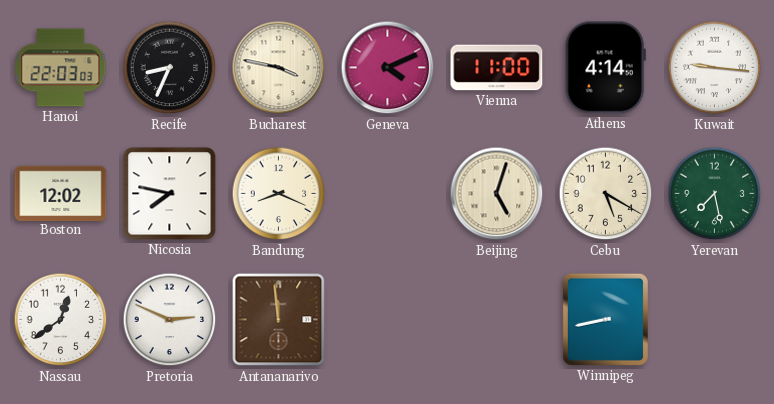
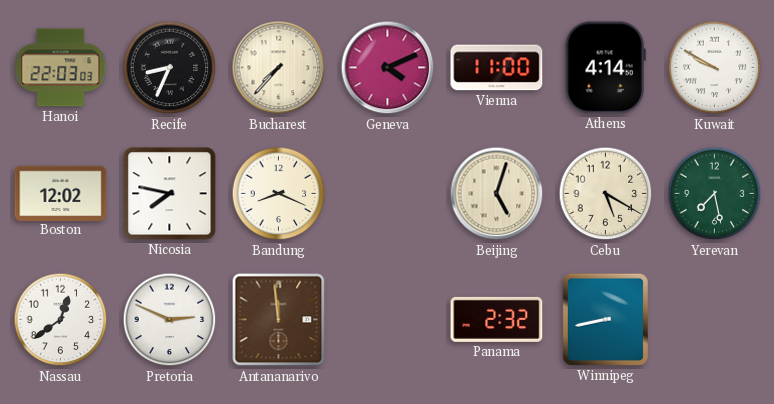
Bucharest: 3:47 -> 7:37 (279, 68)
Kuwait: 9:16 -> 9:50 (715, 68)
Panama: none -> 2:32 (497, 319)
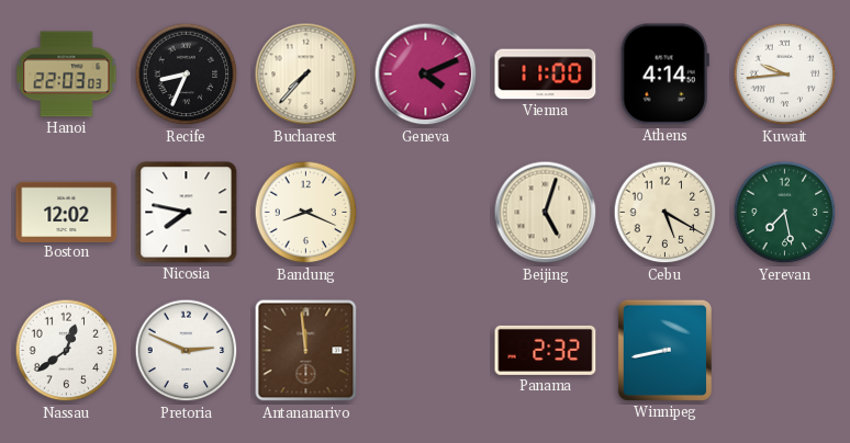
Kuwait: 9:50 -> 9:44 (785, 75)
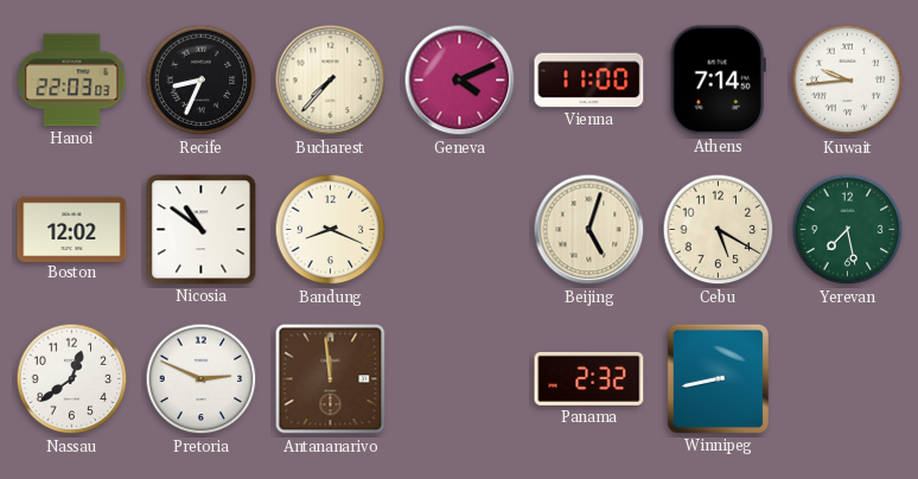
Athens: 4:14 -> 7:14 (718, 81)
Nicosia: 7:47 -> 10:51 (202, 230)
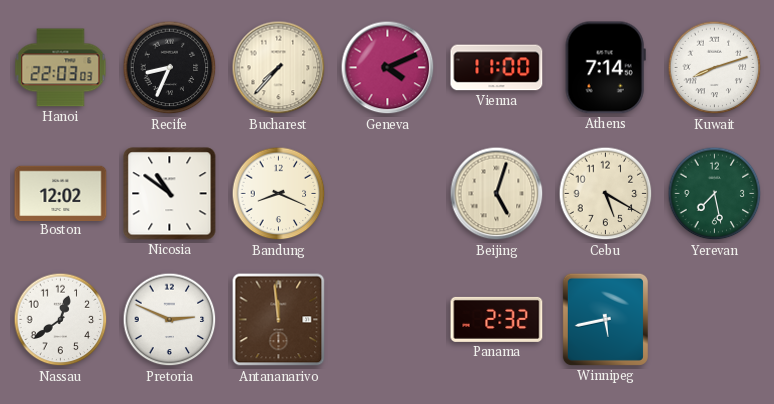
Kuwait: 9:44 -> 8:12 (715, 68)
Winnipeg: 8:43 -> 5:43 (605, 319)
